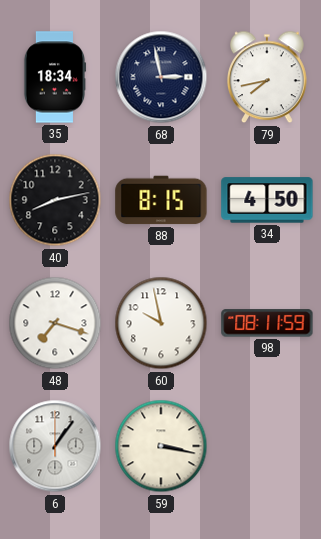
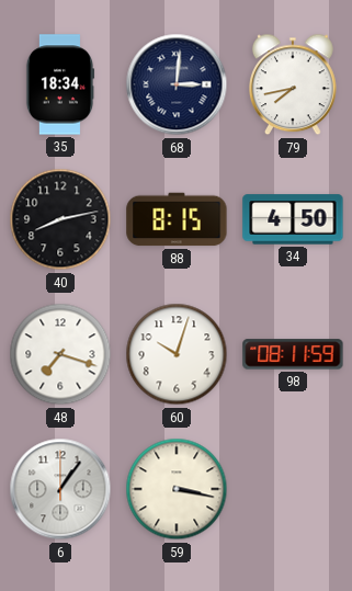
68: 2:58 -> 3:01 (177, 84)
60: 9:58 -> 10:03 (177, 354)
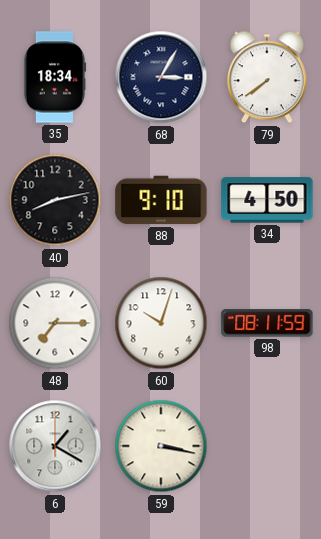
68: 3:01 -> 3:05 (161, 77)
79: 7:43 -> 7:39 (268, 77)
88: 8:15 -> 9:10 (161, 200)
48: 7:18 -> 7:15 (55, 323)
6: 1:06 -> 1:20 (55, 446)
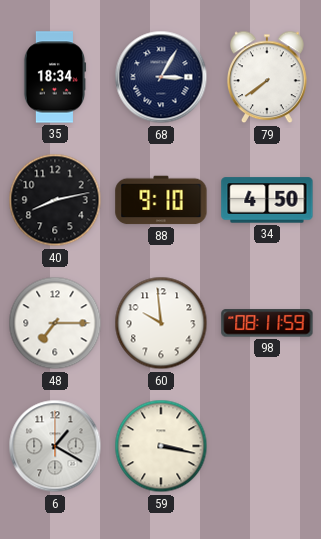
60: 10:03 -> 9:59 (161, 323)
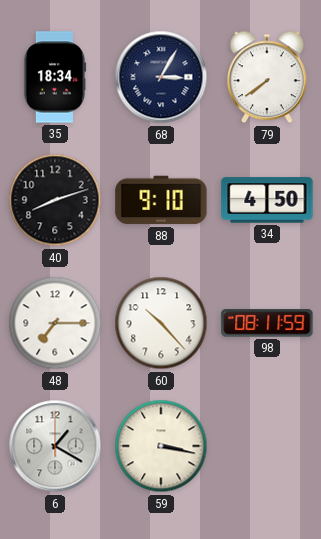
40: 8:13 -> 8:12 (55, 200)
60: 9:59 -> 10:23 (161, 323)
